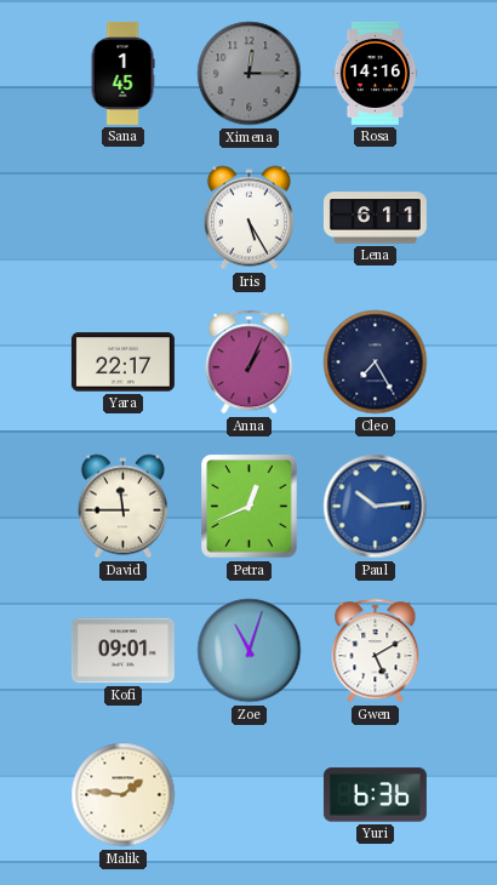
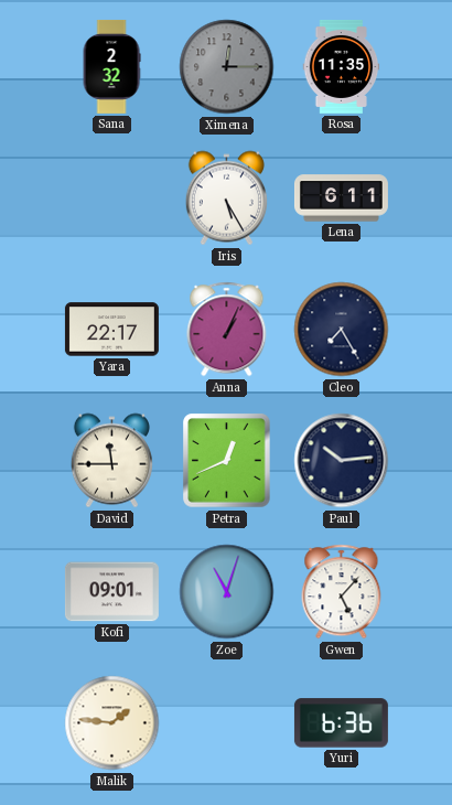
Sana: 1:45 -> 2:32 (111, 66)
Rosa: 14:16 -> 11:35 (342, 66)
Paul dial: blue -> navy (342, 461)
Gwen: 5:10 -> 5:07 (342, 592)
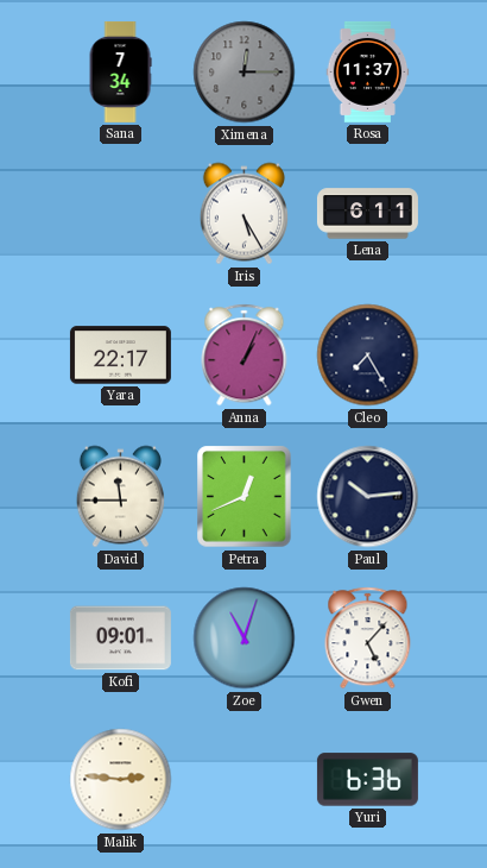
Sana: 2:32 -> 7:34 (120, 71)
Rosa: 11:35 -> 11:37 (368, 71)
Malik: 1:46 -> 2:46 (121, 780)
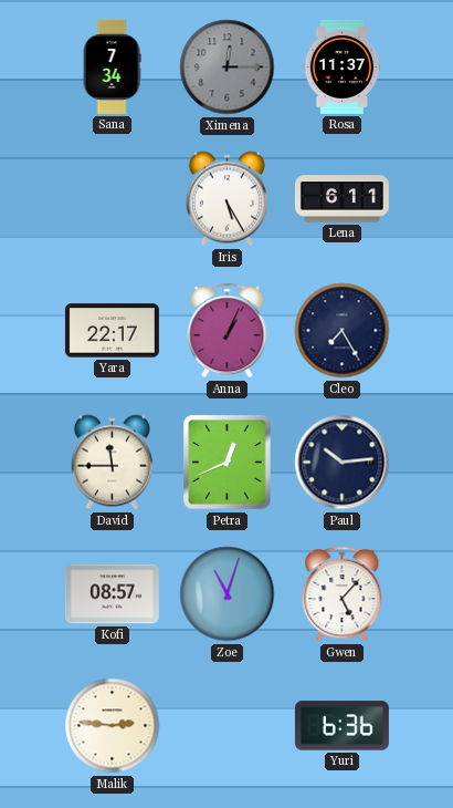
Kofi: 09:01 -> 08:57 (112, 594)
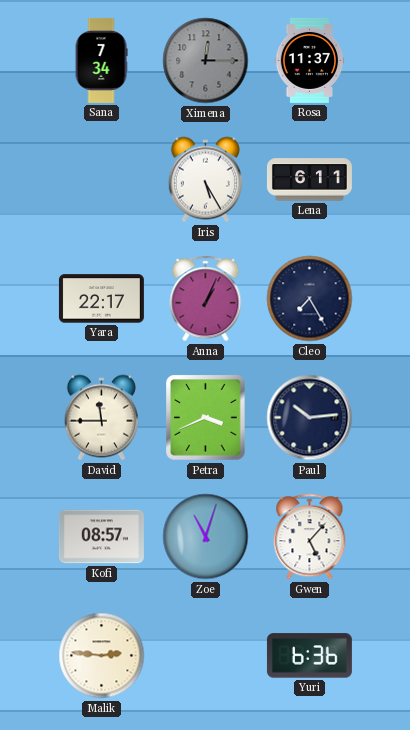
Petra: 12:41 -> 3:41 (206, 418)
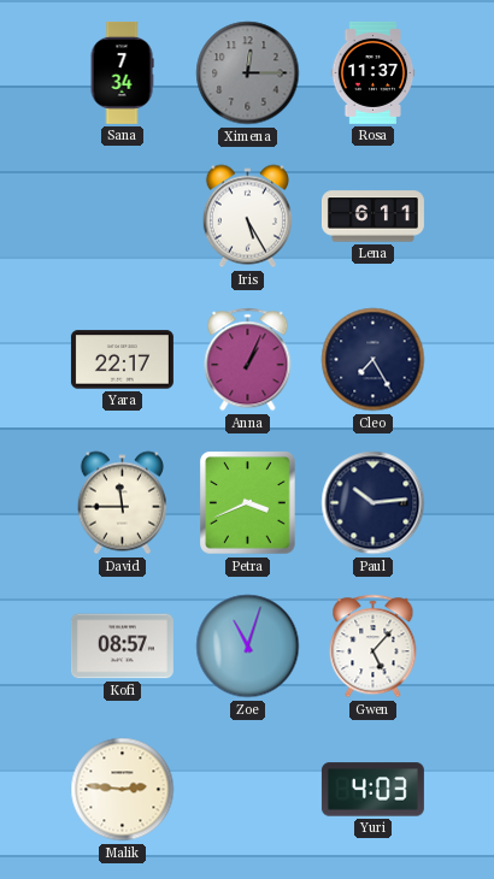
Yuri: 6:36 -> 4:03 (372, 790)
